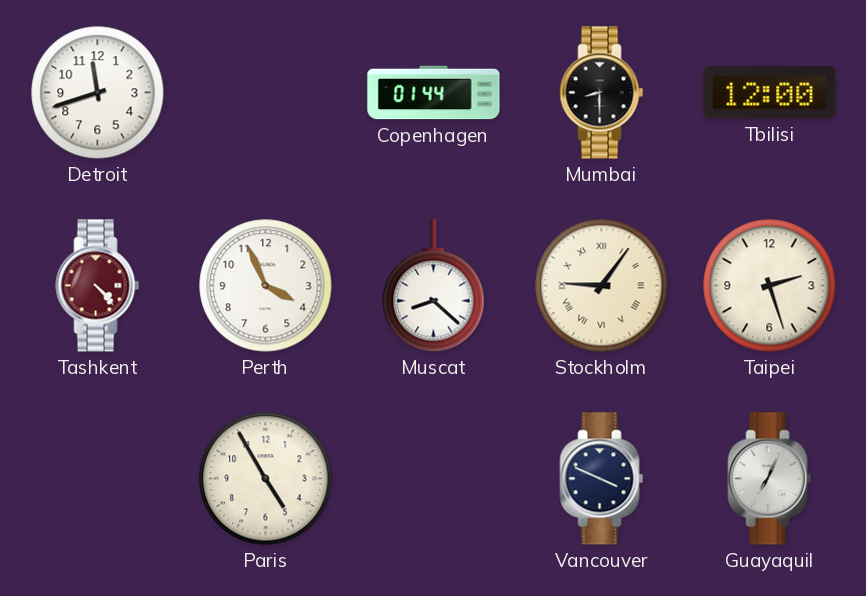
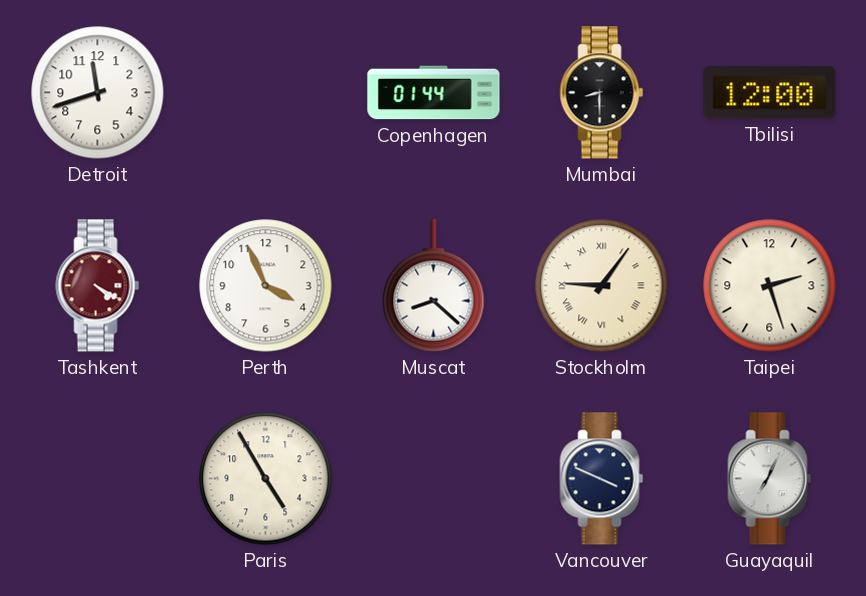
Tashkent: 4:23 -> 4:20 (98, 286)
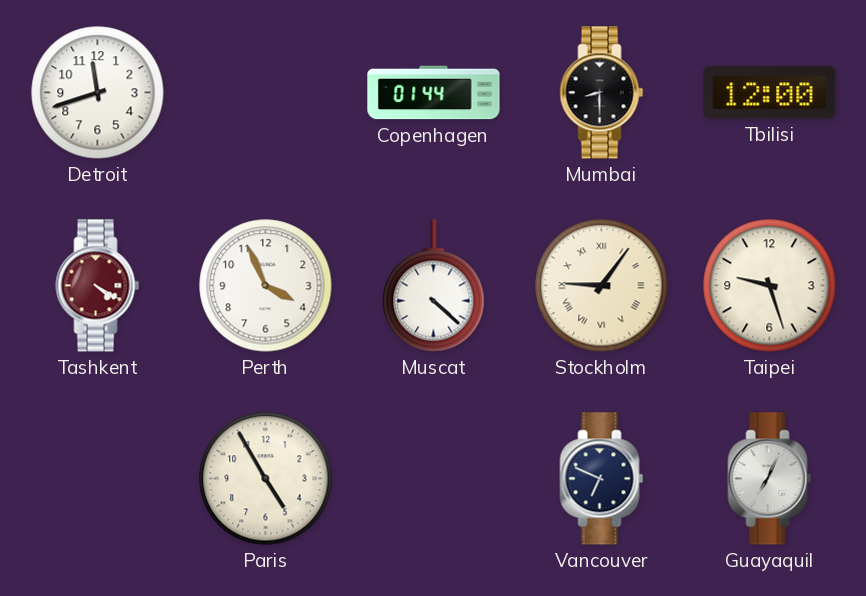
Muscat: 8:22 -> 4:22 (434, 286)
Taipei: 2:27 -> 9:27 (770, 286)
Vancouver: 3:49 -> 6:49 (602, 479)
